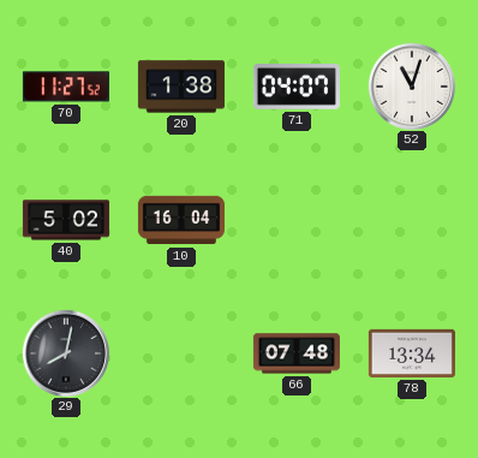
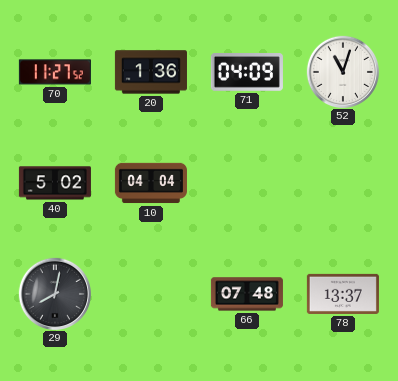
20: 1:38 -> 1:36 (151, 72)
71: 04:07 -> 04:09 (247, 73)
10: 16:04 -> 04:04 (151, 183)
78: 13:34 -> 13:37 (343, 294)
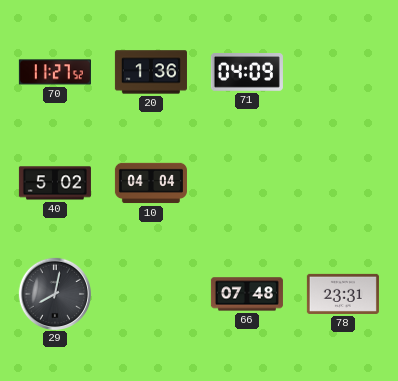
52: 11:03 -> none (342, 71)
78: 13:37 -> 23:31 (343, 294)
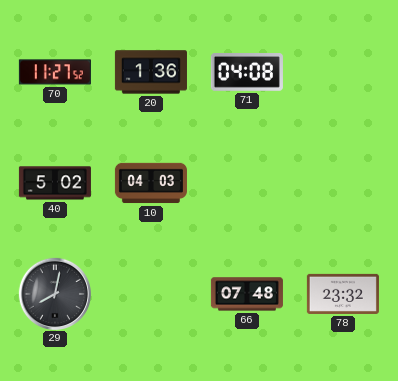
71: 04:09 -> 04:08 (247, 73)
10: 04:04 -> 04:03 (151, 183)
78: 23:31 -> 23:32 (343, 294)
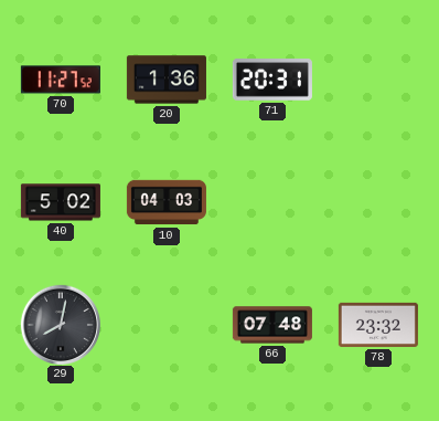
71: 04:08 -> 20:31 (272, 81)
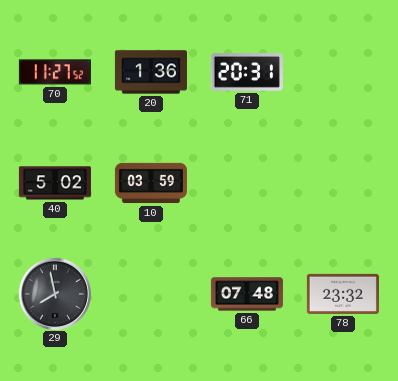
10: 04:03 -> 03:59 (151, 183)
29: 8:02 -> 7:58 (54, 293)
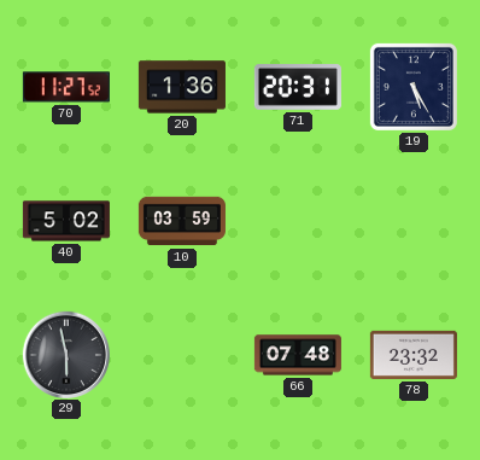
19: none -> 5:25 (414, 87)
29: 7:58 -> 5:58 (65, 354)
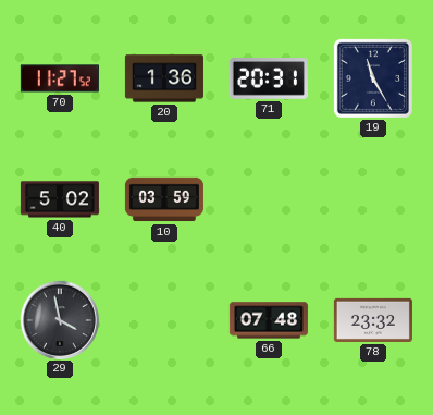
19: 5:25 -> 11:25 (373, 78)
29: 5:58 -> 3:58 (59, 319)
